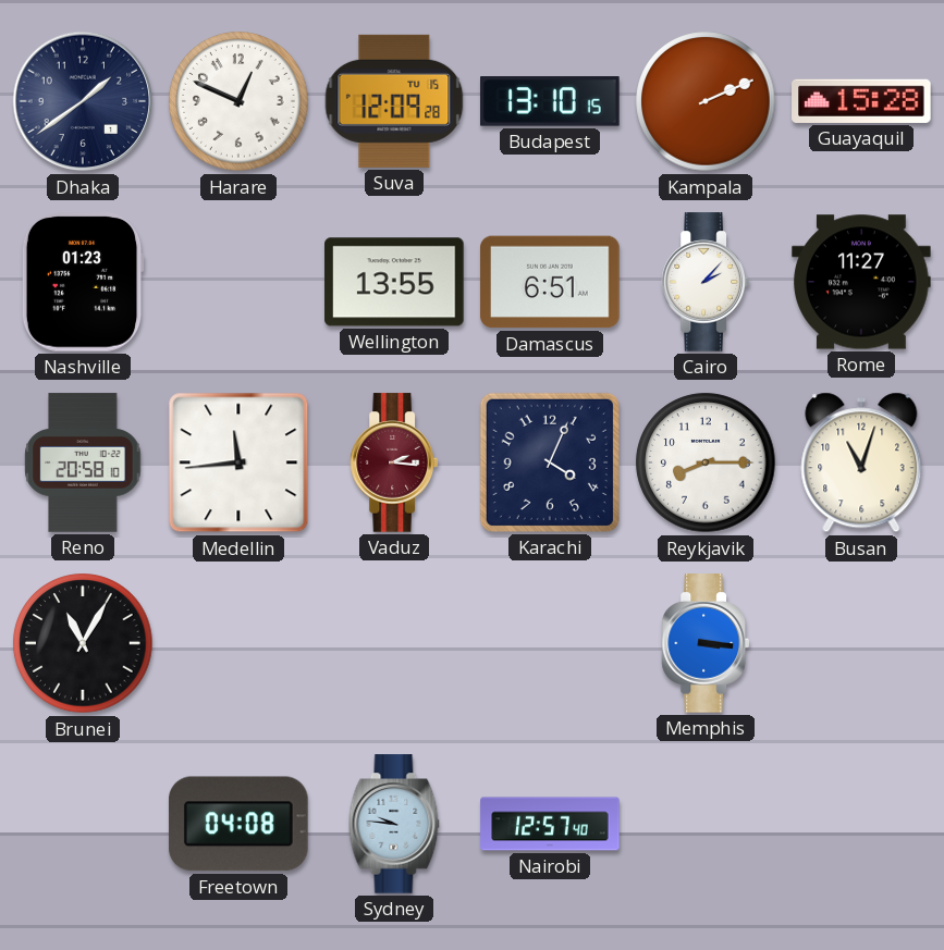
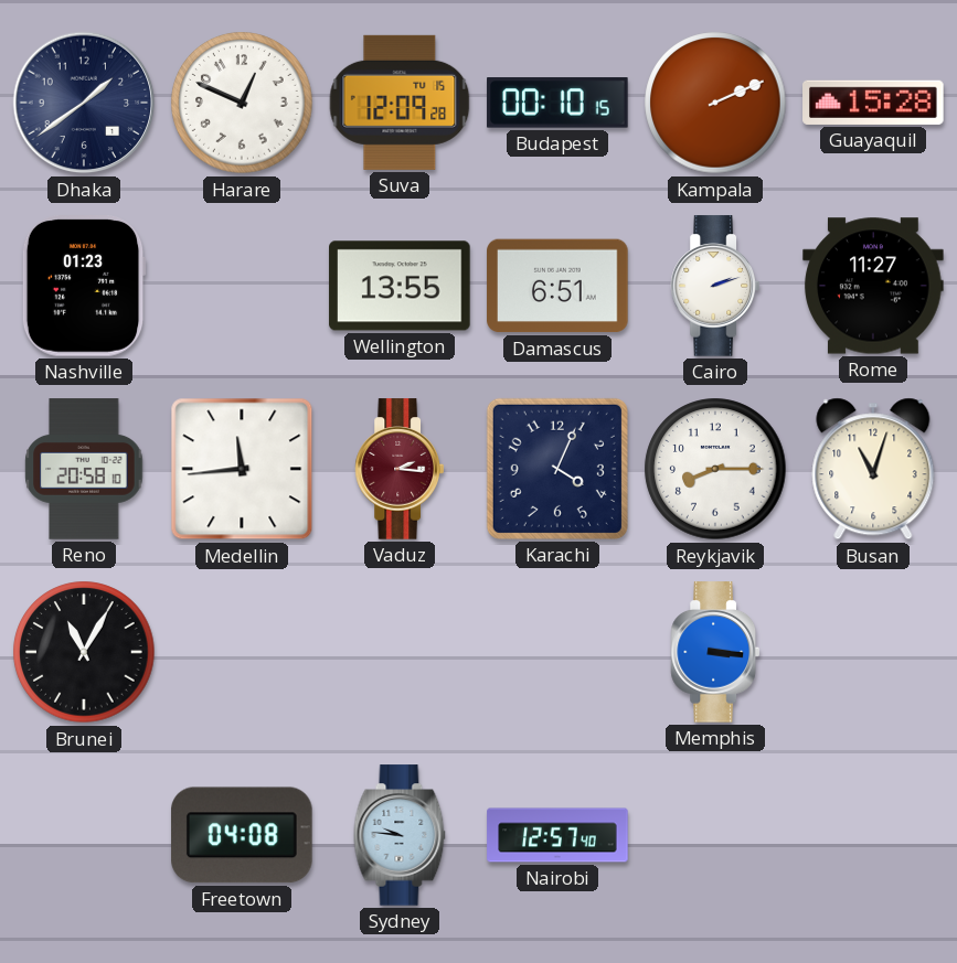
Budapest: 13:10 -> 00:10 (557, 103)
Cairo: 2:07 -> 2:12 (714, 286)
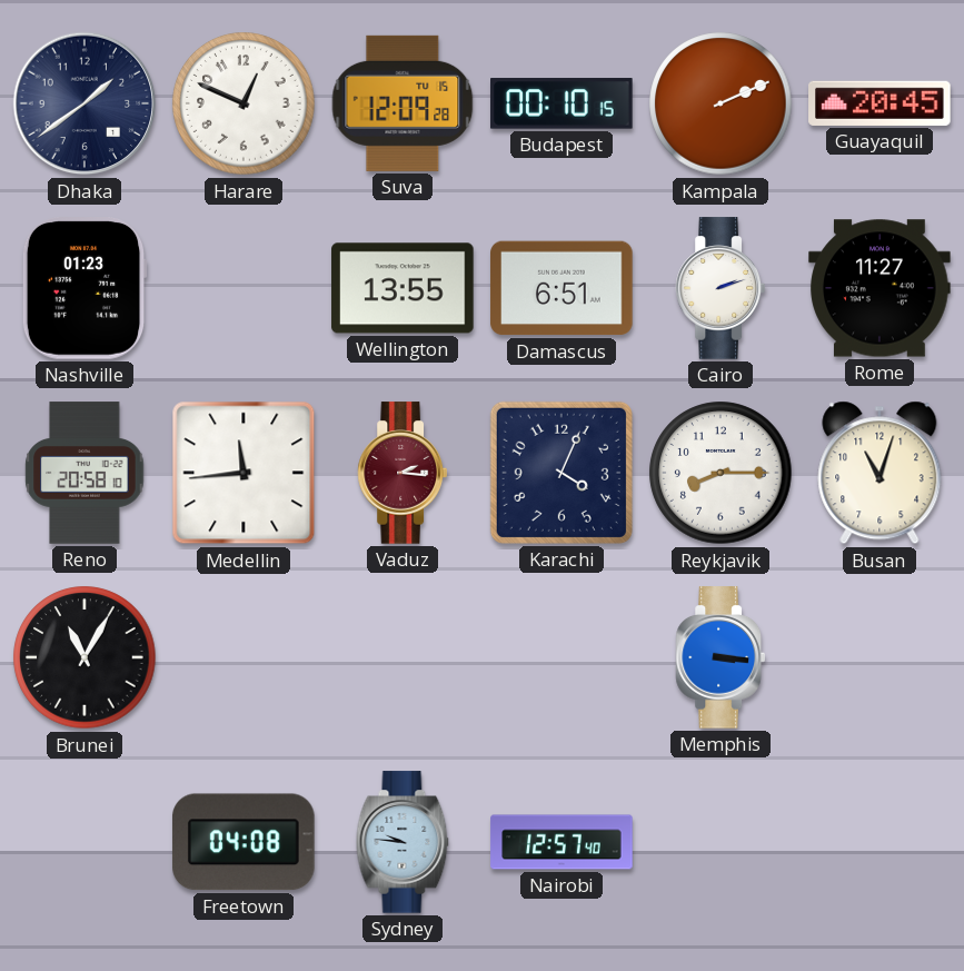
Guayaquil: 15:28 -> 20:45 (879, 103)
